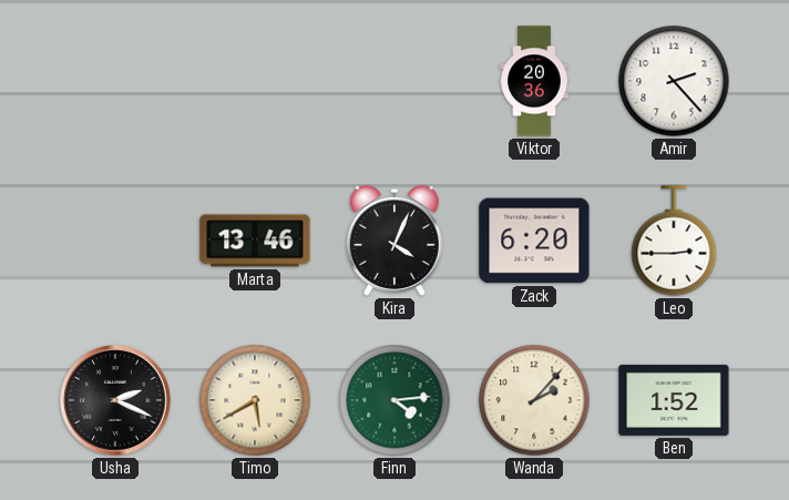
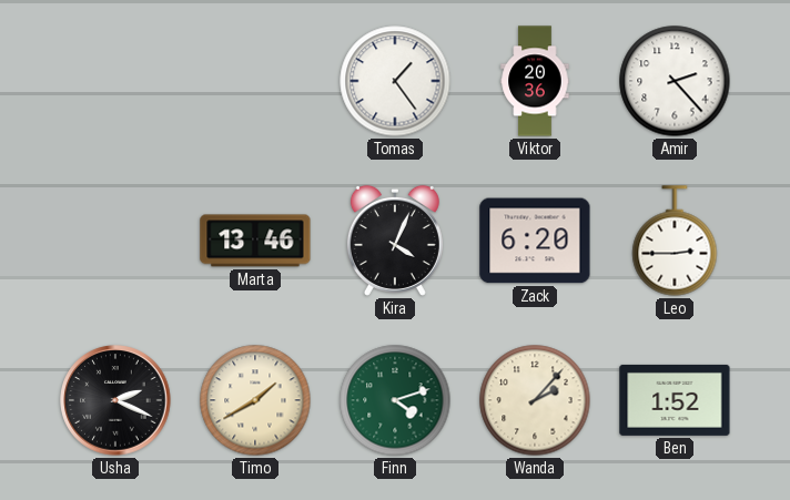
Tomas: none -> 1:24 (395, 81)
Timo: 5:40 -> 1:40 (255, 400)
Finn: 4:14 -> 4:12 (395, 400)
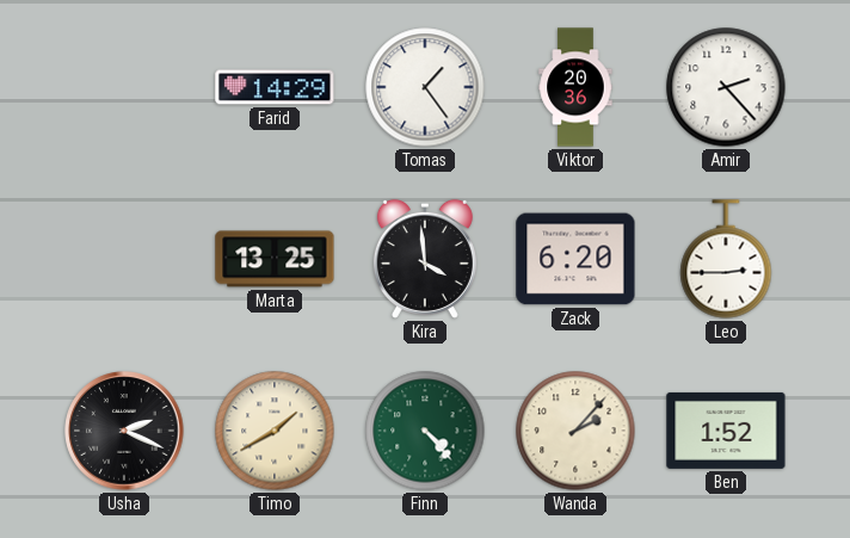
Farid: none -> 14:29 (275, 87)
Marta: 13:46 -> 13:25 (275, 259)
Kira: 4:04 -> 3:59 (425, 259)
Finn: 4:12 -> 4:23 (425, 431)
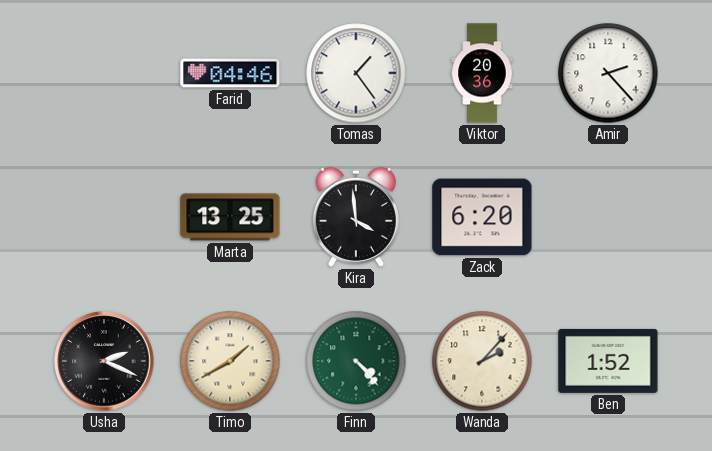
Farid: 14:29 -> 04:46 (230, 73)
Leo: 2:45 -> none (726, 259)
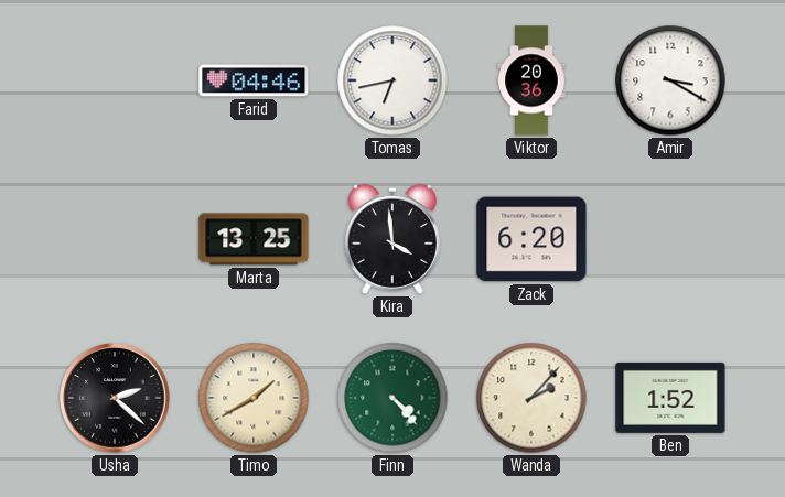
Tomas: 1:24 -> 6:43 (392, 80)
Amir: 2:23 -> 3:20 (670, 80)
Usha: 2:19 -> 2:22 (115, 398)
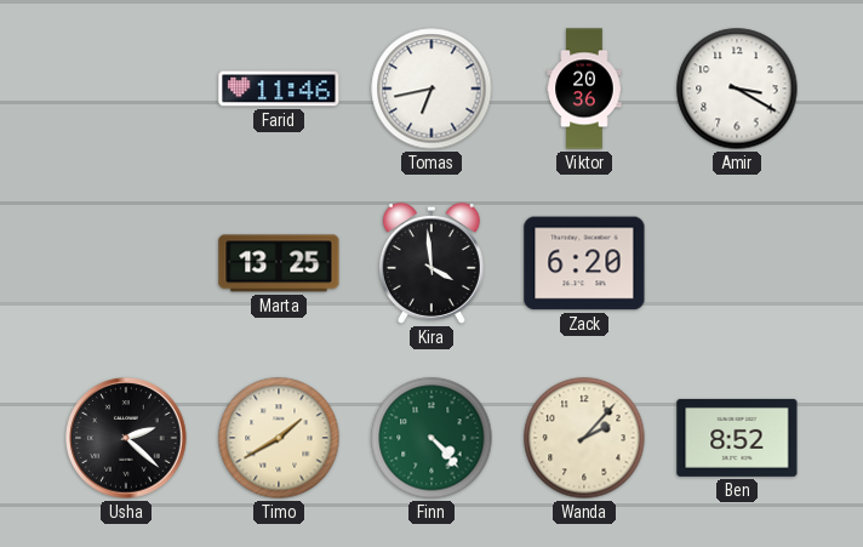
Farid: 04:46 -> 11:46 (279, 89)
Ben: 1:52 -> 8:52 (737, 438)
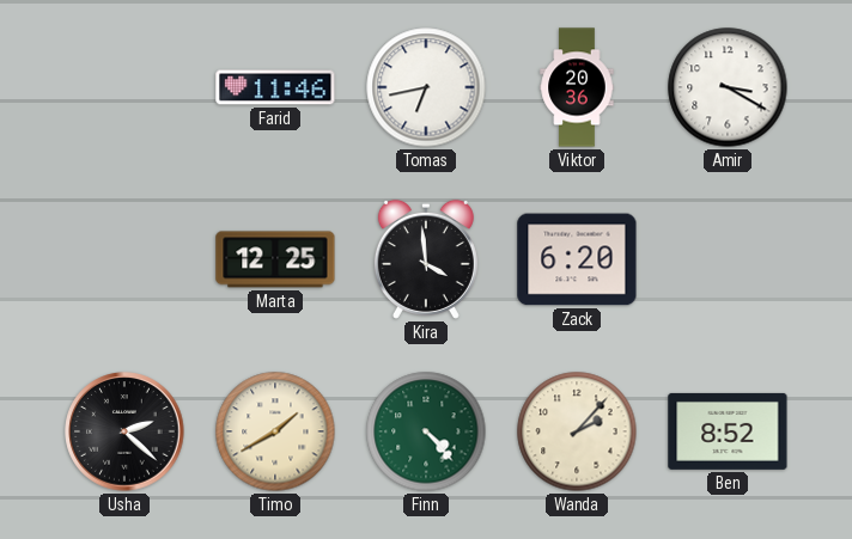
Marta: 13:25 -> 12:25 (275, 259)
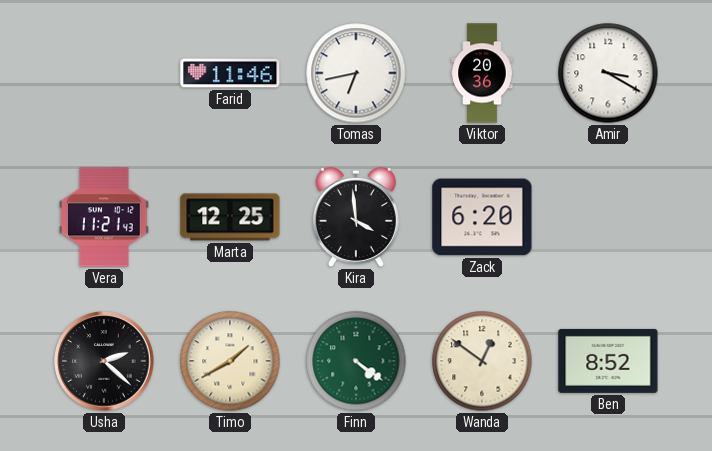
Vera: none -> 11:21 (105, 217)
Finn: 4:23 -> 4:21 (356, 361)
Wanda: 2:07 -> 12:51 (482, 361)
